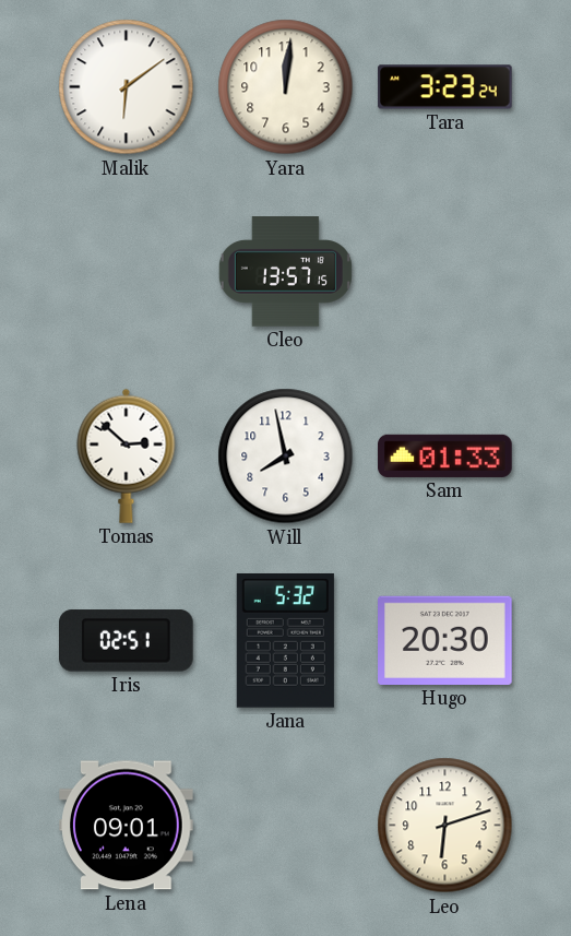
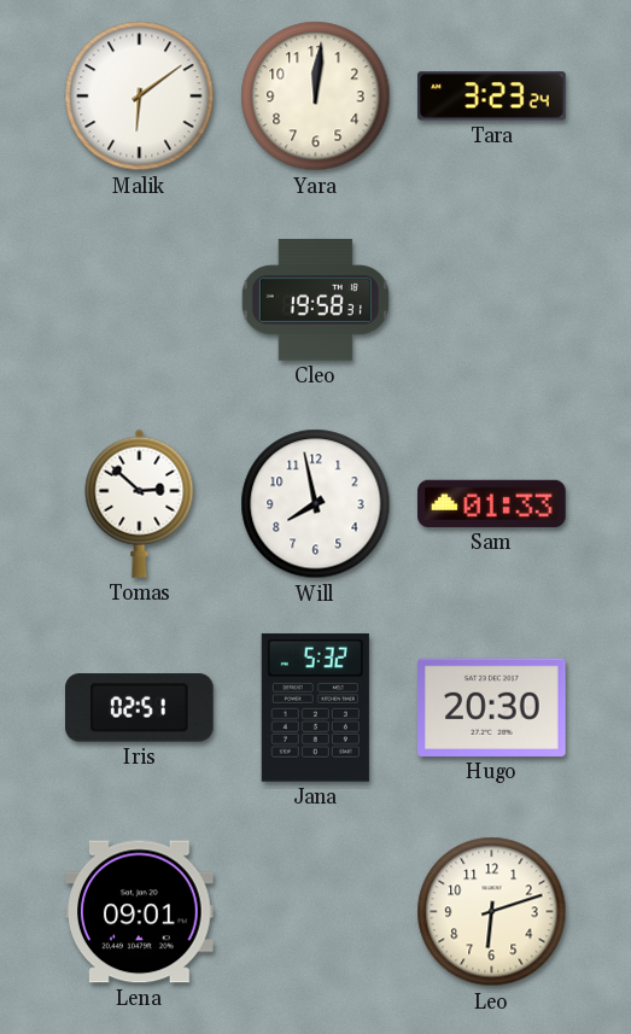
Cleo: 13:57 -> 19:58 (315, 300)
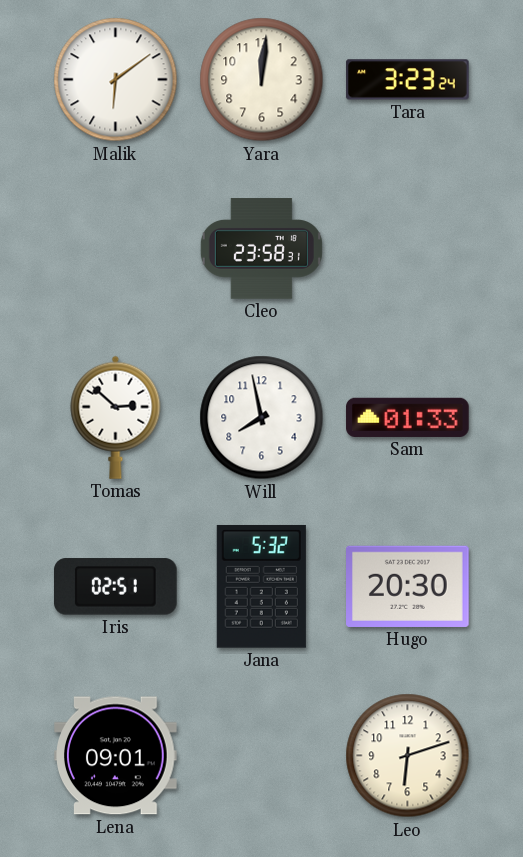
Cleo: 19:58 -> 23:58 (261, 249)
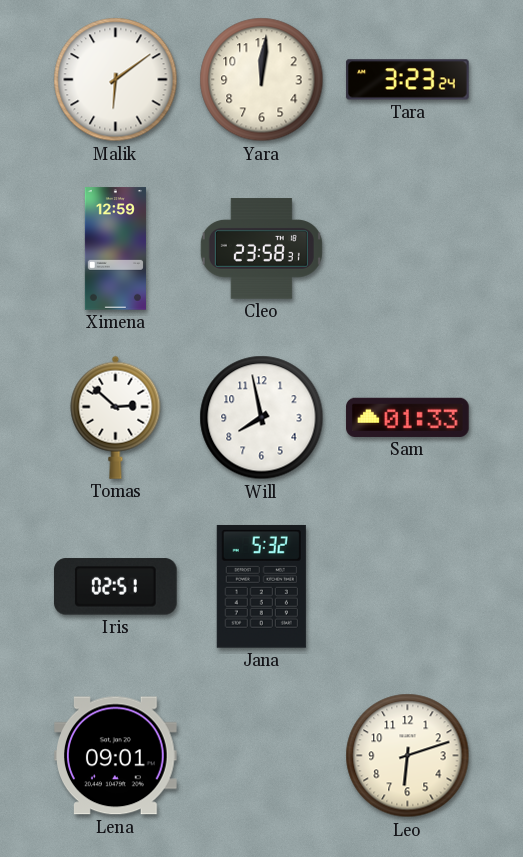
Ximena: none -> 12:59 (115, 249)
Hugo: 20:30 -> none (408, 586)
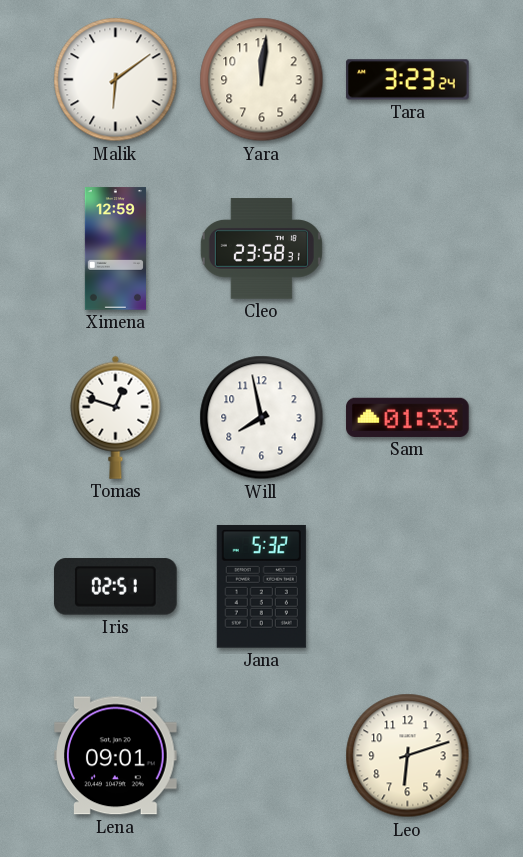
Tomas: 2:52 -> 12:48 (116, 417)
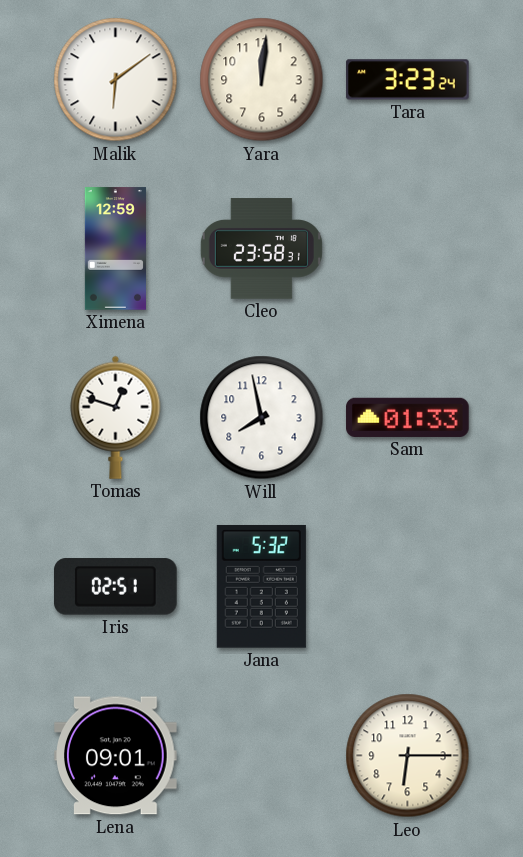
Leo: 6:12 -> 6:15 (408, 756)
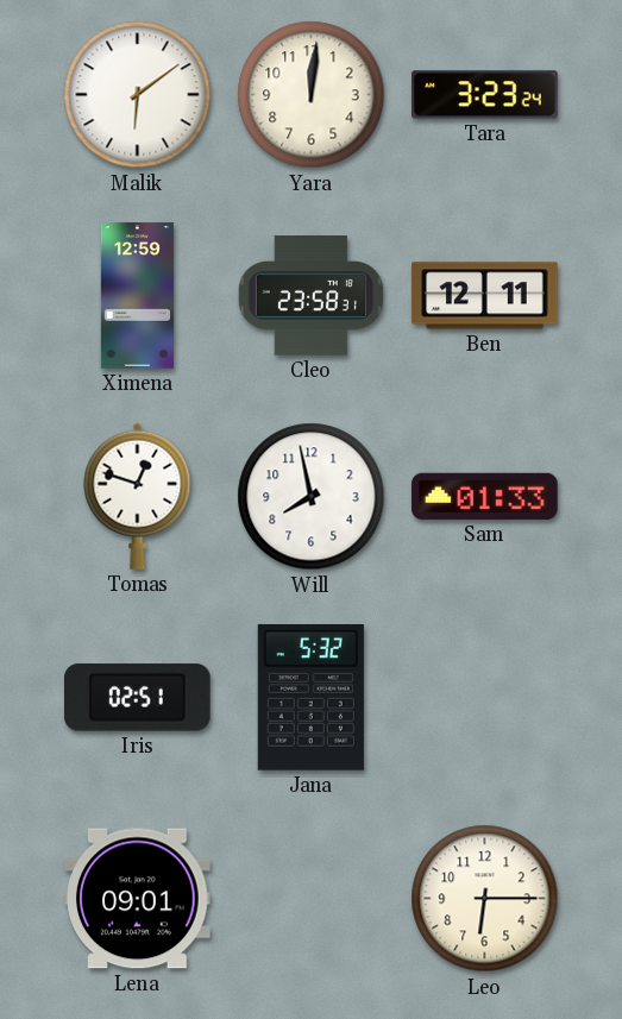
Ben: none -> 12:11 (485, 296)
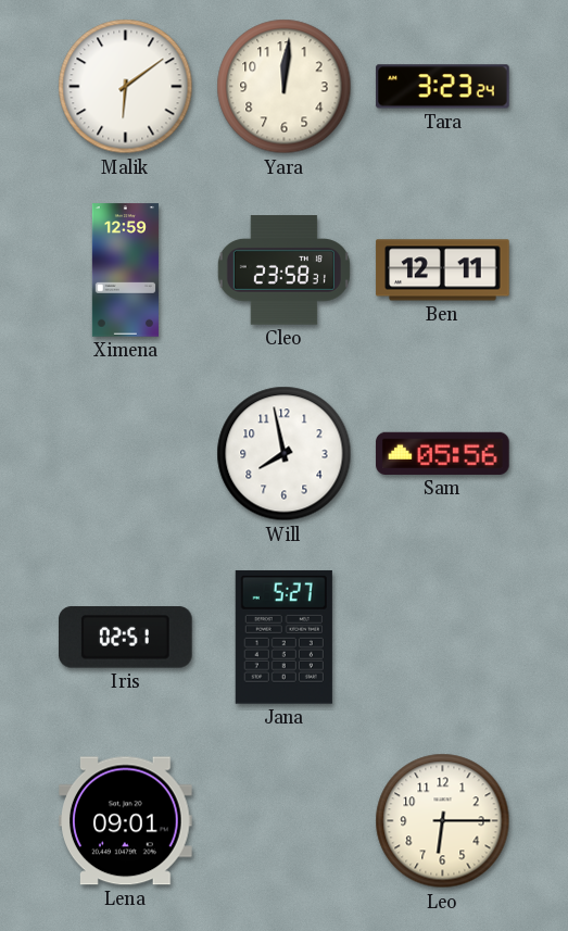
Tomas: 12:48 -> none (138, 496)
Sam: 01:33 -> 05:56 (443, 453)
Jana: 5:32 -> 5:27 (283, 637)
